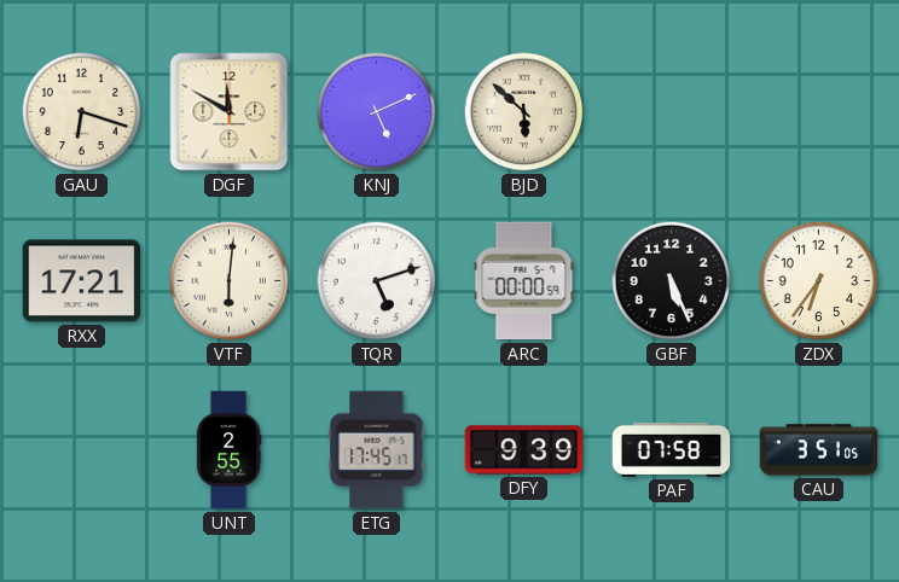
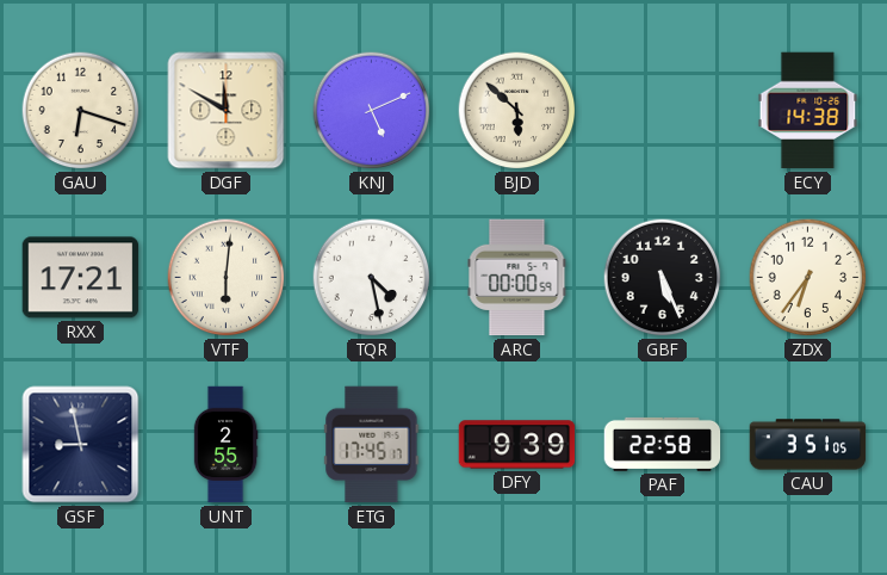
ECY: none -> 14:38 (808, 111)
TQR: 5:12 -> 4:28 (372, 278)
GSF: none -> 8:58 (81, 445)
PAF: 07:58 -> 22:58 (663, 444)
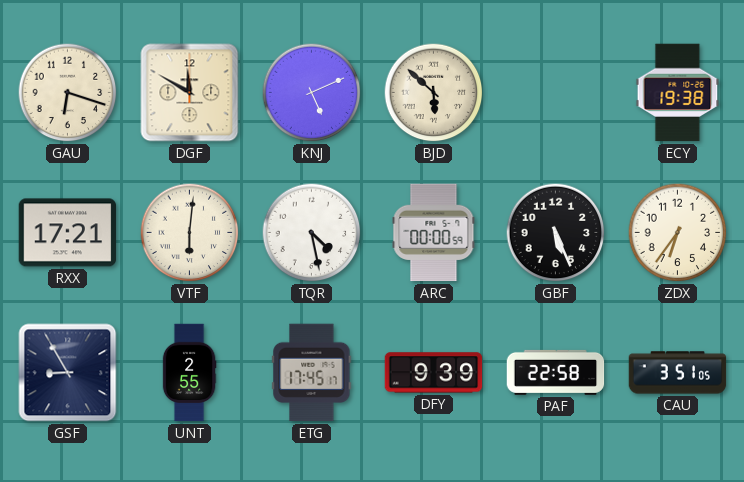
ECY: 14:38 -> 19:38 (678, 93)
GSF: 8:58 -> 8:55 (68, 373)
